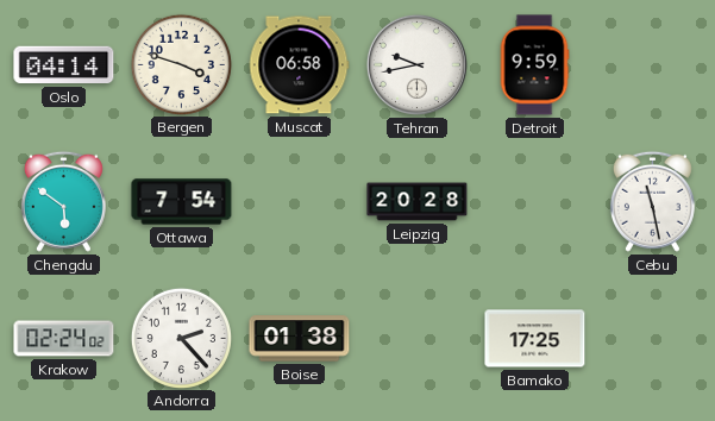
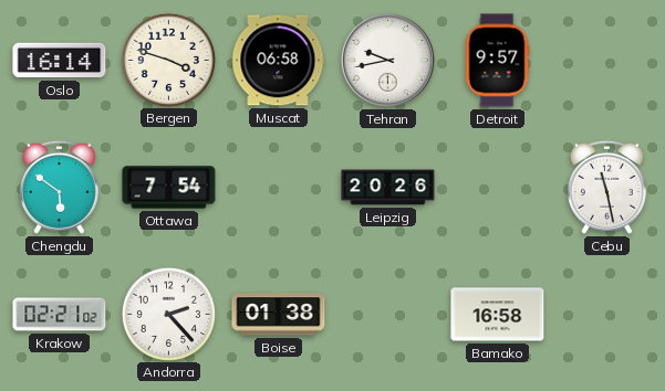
Oslo: 04:14 -> 16:14 (60, 61)
Detroit: 9:59 -> 9:57 (497, 61)
Leipzig: 20:28 -> 20:26 (388, 188)
Krakow: 02:24 -> 02:21 (60, 315)
Bamako: 17:25 -> 16:58 (498, 315)
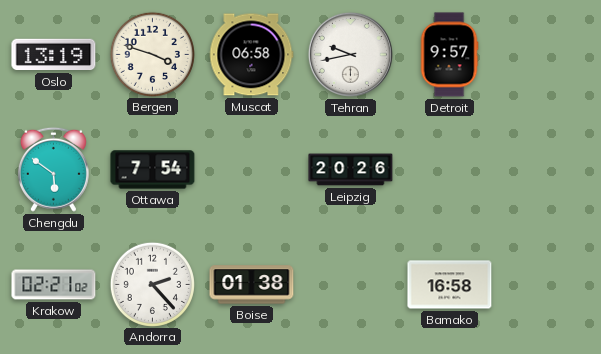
Oslo: 16:14 -> 13:19 (54, 55)
Cebu: 11:28 -> none (606, 187)
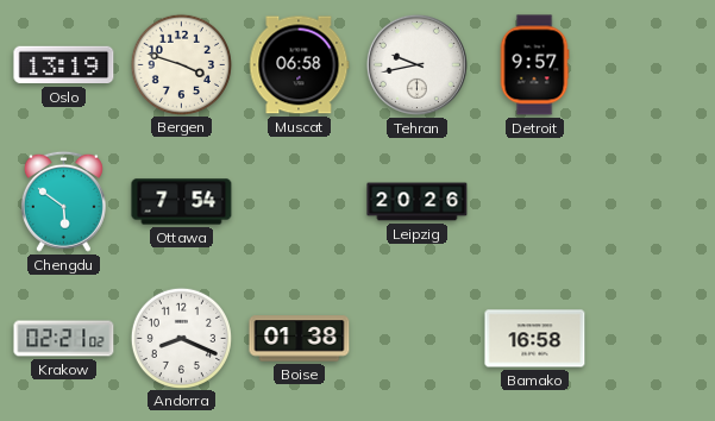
Andorra: 2:23 -> 8:19 (181, 338)
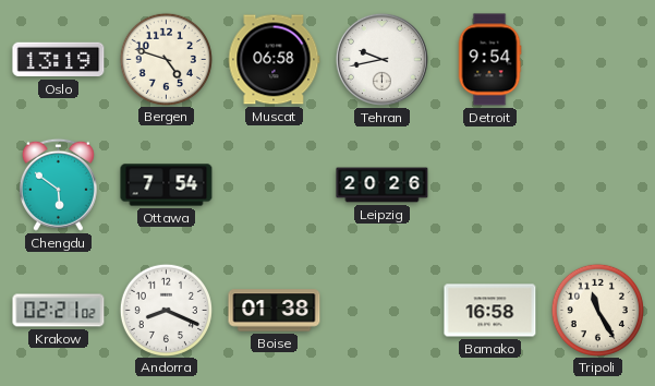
Bergen: 3:48 -> 4:48 (166, 59)
Detroit: 9:57 -> 9:54 (489, 60)
Tripoli: none -> 11:25 (597, 310)
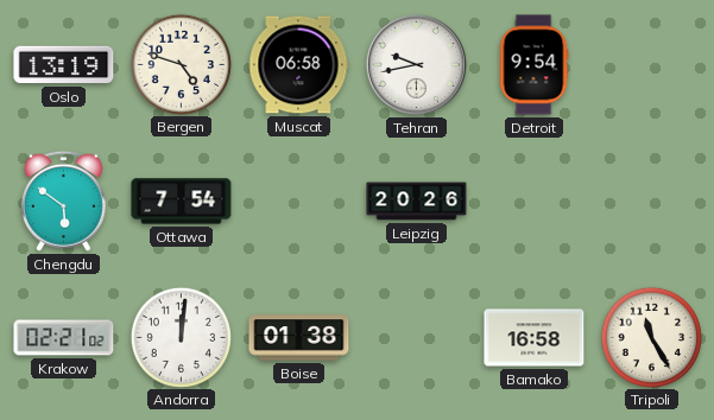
Andorra: 8:19 -> 12:01 (181, 337)
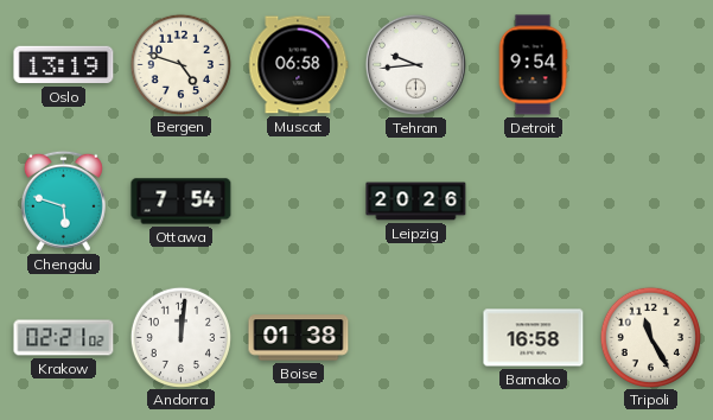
Tehran: 9:43 -> 9:44 (415, 64)
Chengdu: 5:51 -> 5:48 (63, 201)
